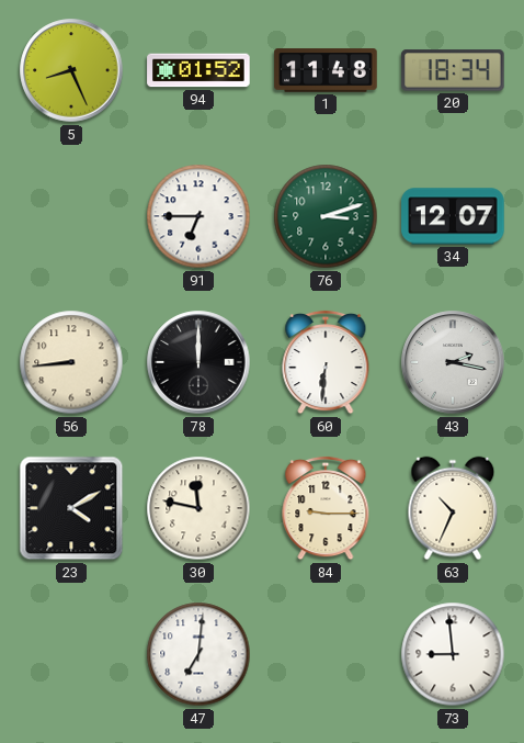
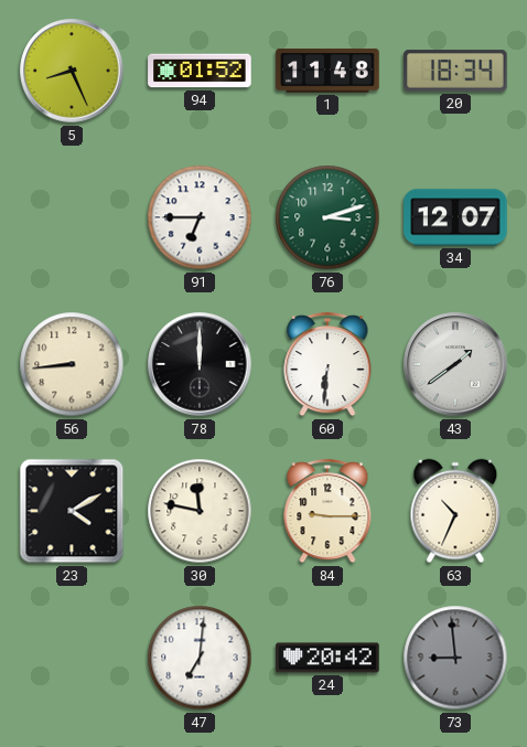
43: 2:17 -> 1:39 (455, 364)
24: none -> 20:42 (327, 658)
73 dial: white -> grey (455, 658)
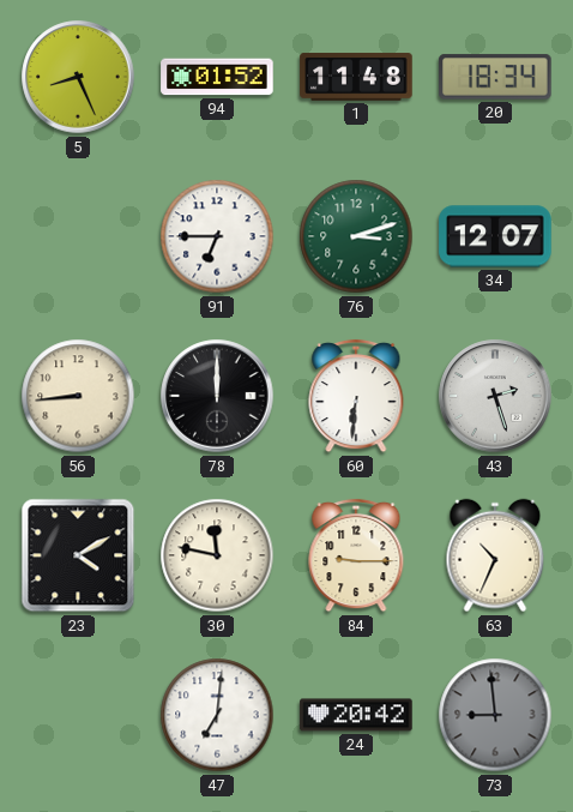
43: 1:39 -> 2:27 (495, 396)
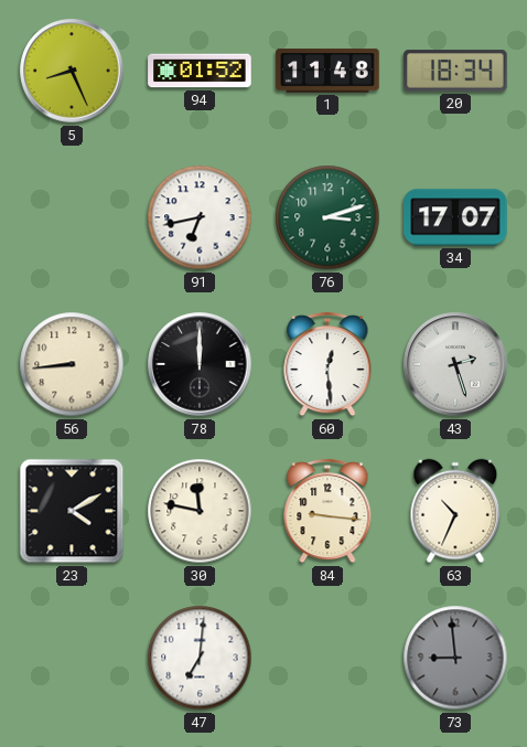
91: 6:45 -> 6:43 (200, 217)
34: 12:07 -> 17:07 (455, 217)
60: 6:31 -> 12:29 (327, 364)
84: 9:15 -> 9:16 (327, 511)
24: 20:42 -> none (356, 715)
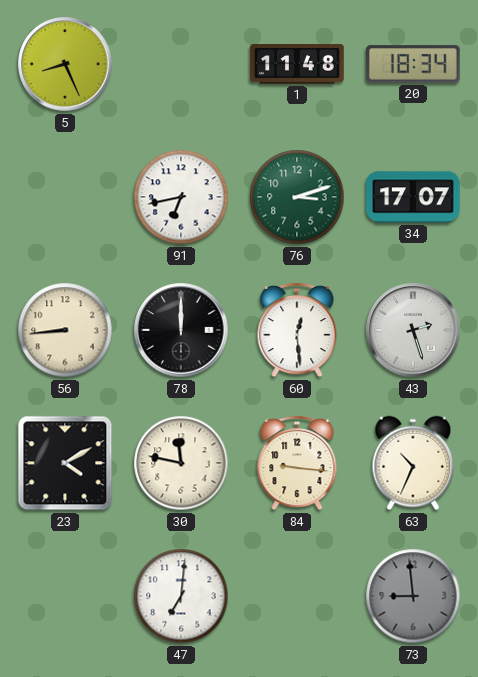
94: 01:52 -> none (200, 71)
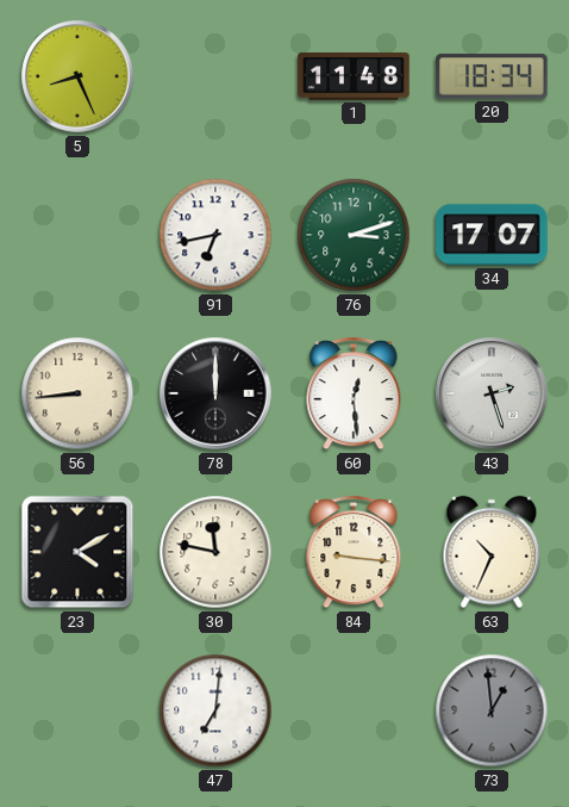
73: 8:59 -> 12:59 (492, 710)
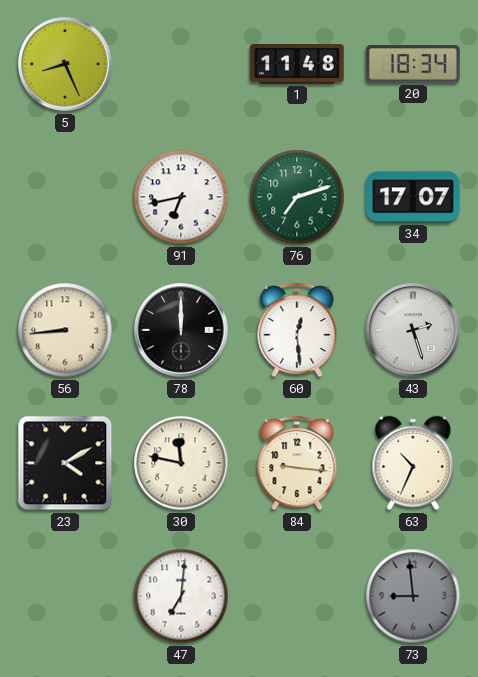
76: 3:12 -> 7:12 (297, 197)
73: 12:59 -> 8:59 (413, 596)
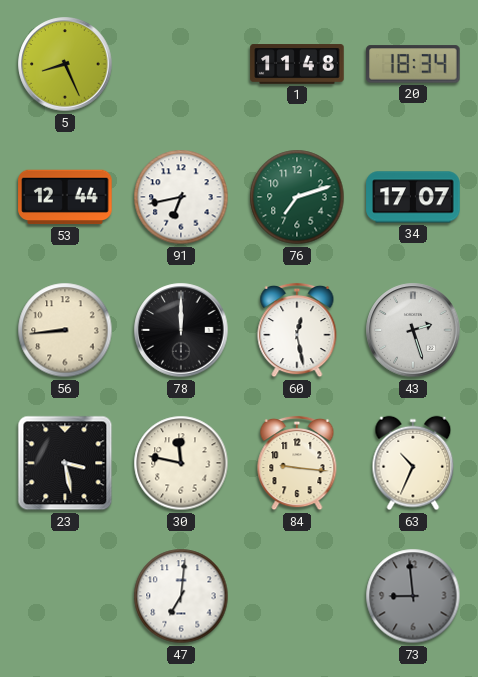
53: none -> 12:44 (65, 197)
60: 12:29 -> 12:28 (297, 330)
23: 4:10 -> 3:28 (65, 463)
